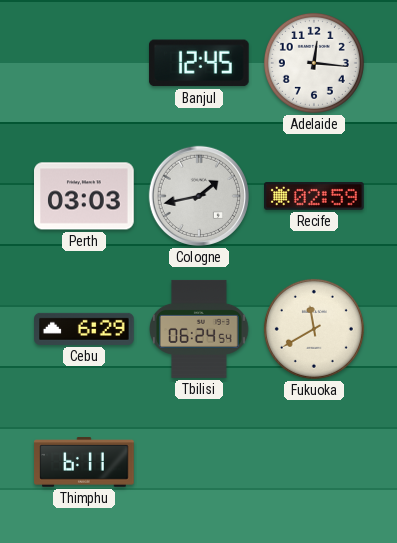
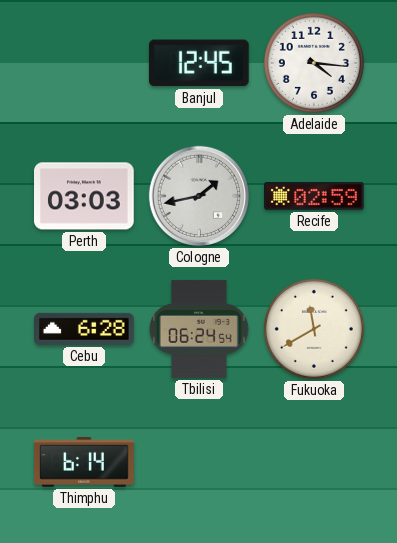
Adelaide: 12:16 -> 4:16 (314, 63)
Cebu: 6:29 -> 6:28 (84, 329)
Thimphu: 6:11 -> 6:14 (84, 462)
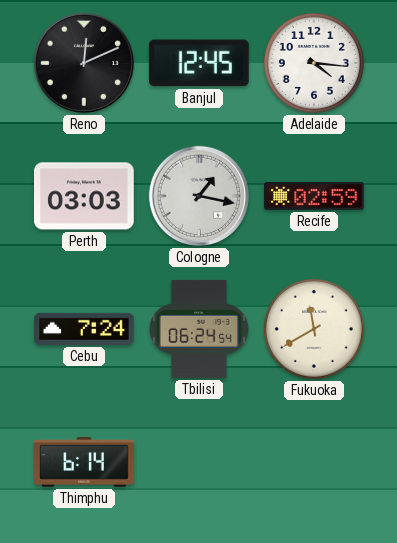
Reno: none -> 12:11 (84, 63)
Cologne: 1:43 -> 1:17 (199, 196)
Cebu: 6:28 -> 7:24 (84, 329)
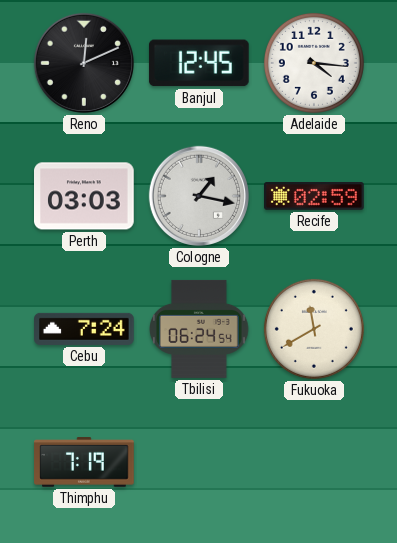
Thimphu: 6:14 -> 7:19 (84, 462)
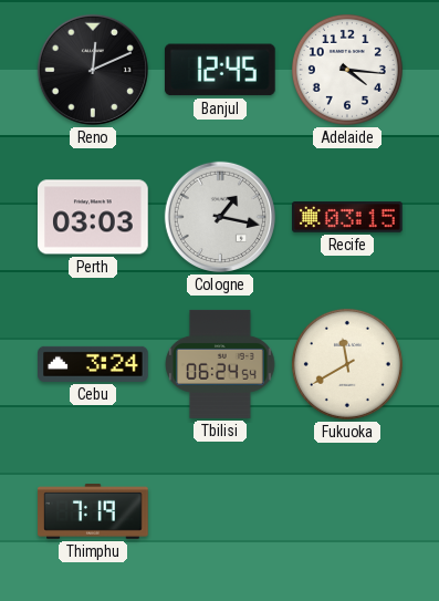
Recife: 02:59 -> 03:15 (347, 218)
Cebu: 7:24 -> 3:24 (93, 364)
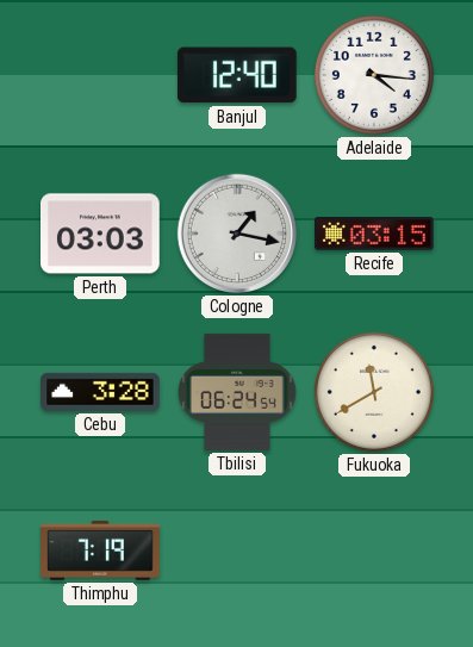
Reno: 12:11 -> none (93, 70)
Banjul: 12:45 -> 12:40 (237, 75)
Cebu: 3:24 -> 3:28 (100, 392)
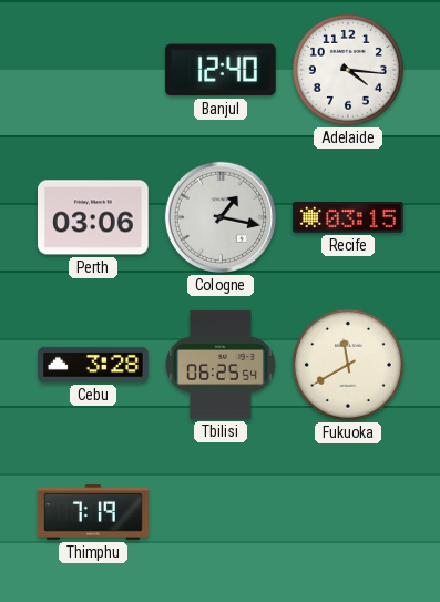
Perth: 03:03 -> 03:06 (93, 217)
Tbilisi: 06:24 -> 06:25 (222, 365)
